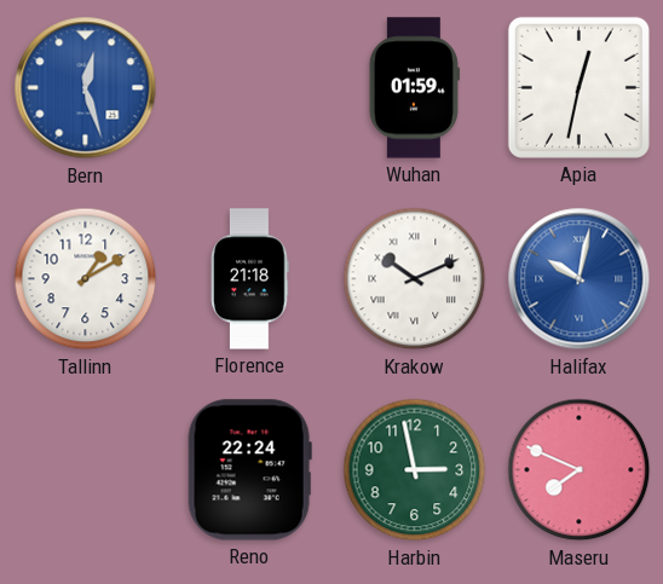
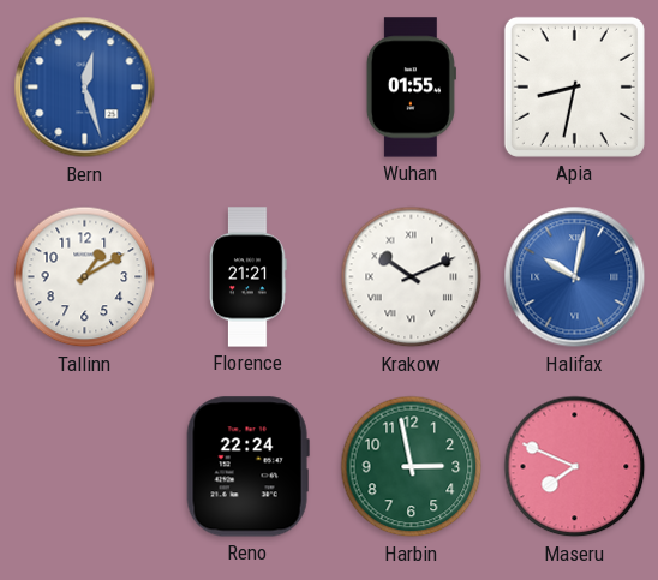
Wuhan: 01:59 -> 01:55 (411, 88)
Apia: 12:32 -> 8:32 (574, 86)
Florence: 21:18 -> 21:21 (249, 277)
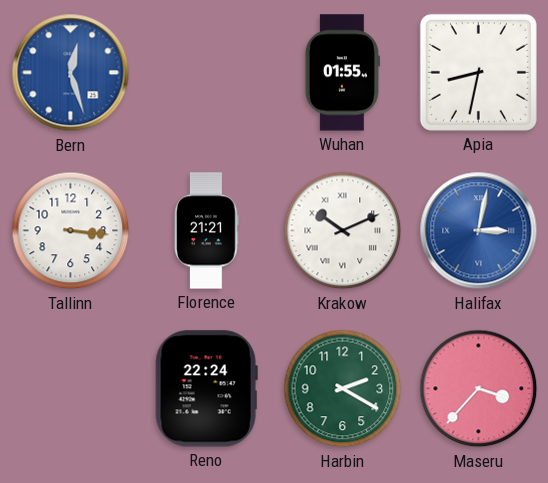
Tallinn: 1:10 -> 3:16 (71, 231)
Halifax: 10:02 -> 3:02 (479, 231)
Harbin: 2:58 -> 2:20 (343, 389)
Maseru: 7:49 -> 3:37 (479, 389)
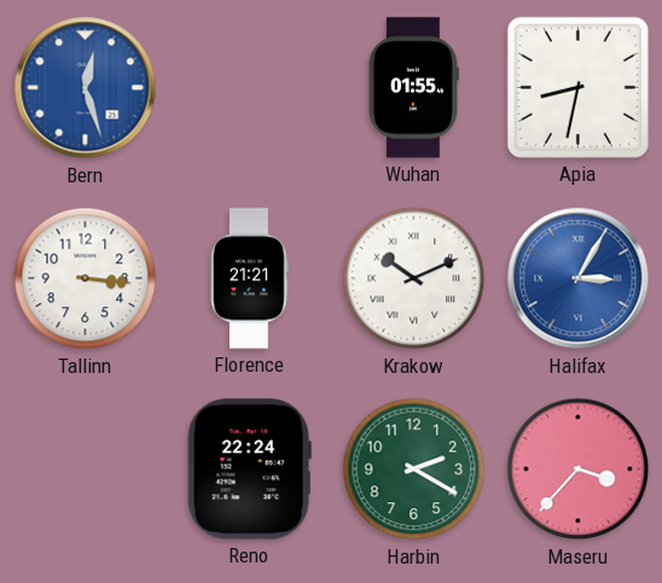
Halifax: 3:02 -> 3:05 (579, 279)
